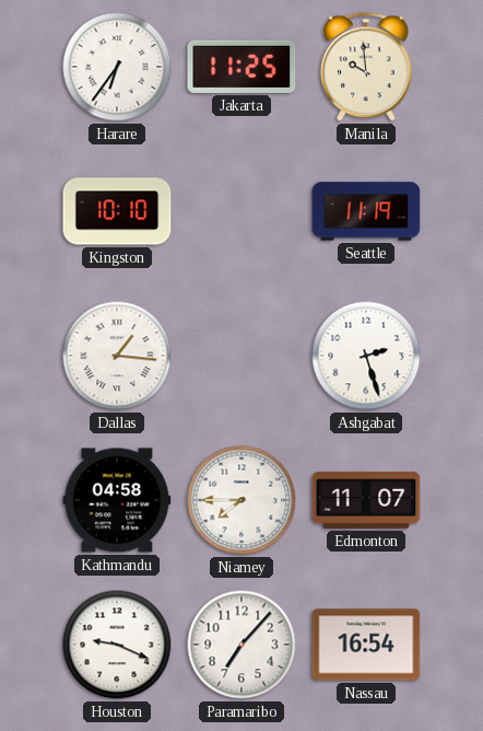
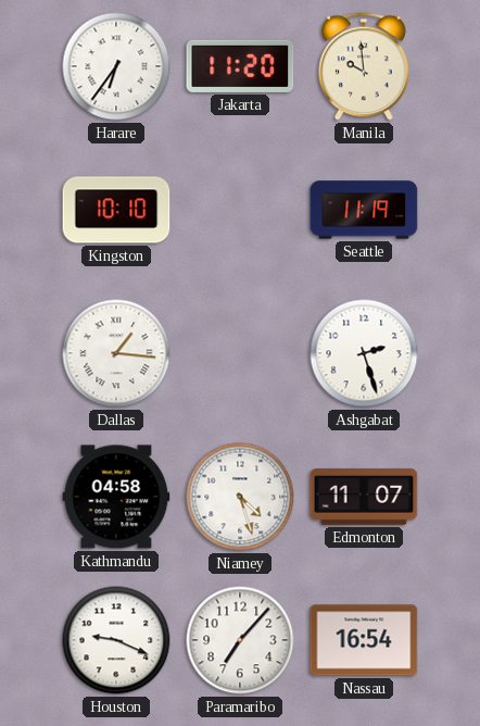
Jakarta: 11:25 -> 11:20 (240, 66)
Niamey: 7:45 -> 4:27 (240, 497)
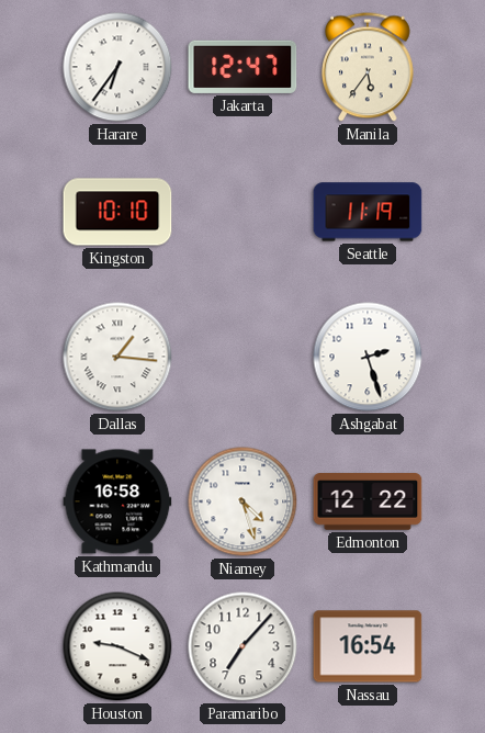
Jakarta: 11:20 -> 12:47 (243, 67)
Manila: 9:59 -> 5:36 (368, 67)
Kathmandu: 04:58 -> 16:58 (117, 501)
Edmonton: 11:07 -> 12:22 (368, 501)
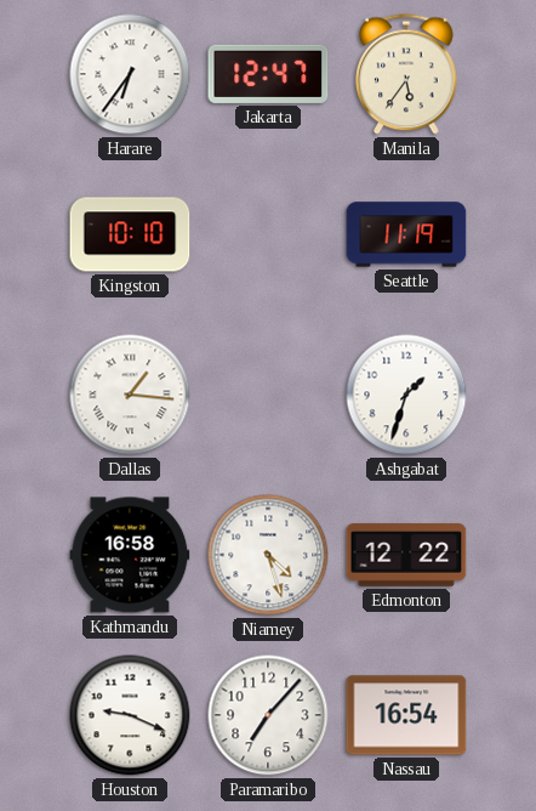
Ashgabat: 2:27 -> 1:33 (406, 395)
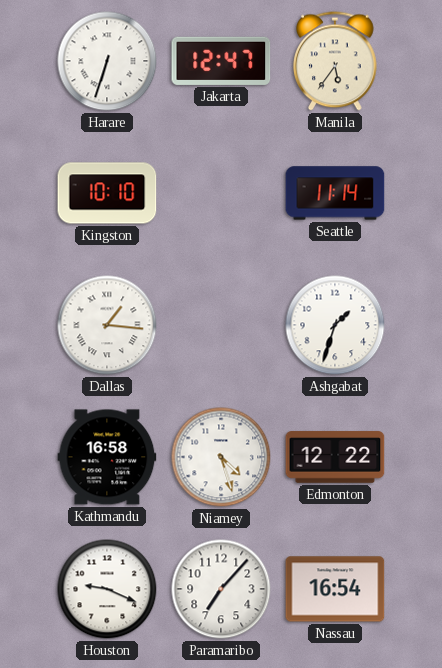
Harare: 6:36 -> 6:33 (107, 61)
Seattle: 11:19 -> 11:14 (335, 193)
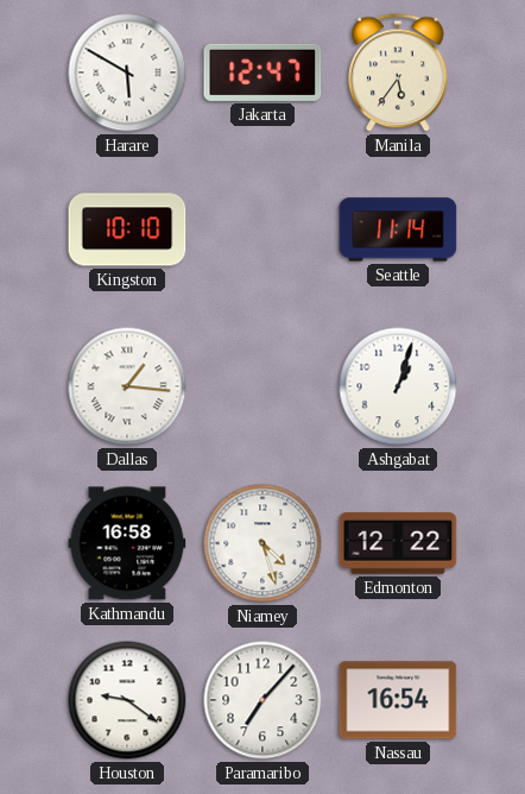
Harare: 6:33 -> 5:50 (127, 73)
Ashgabat: 1:33 -> 1:03 (398, 386)
Houston: 9:19 -> 9:21 (127, 700)
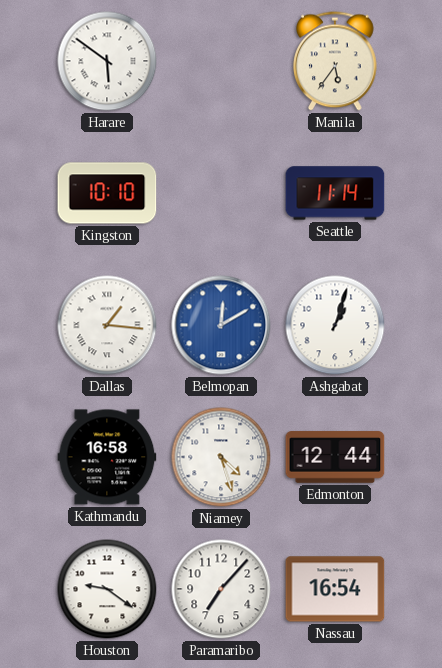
Harare: 5:50 -> 5:51 (107, 61)
Jakarta: 12:47 -> none (262, 73)
Belmopan: none -> 12:10 (221, 325)
Edmonton: 12:22 -> 12:44 (335, 457)
